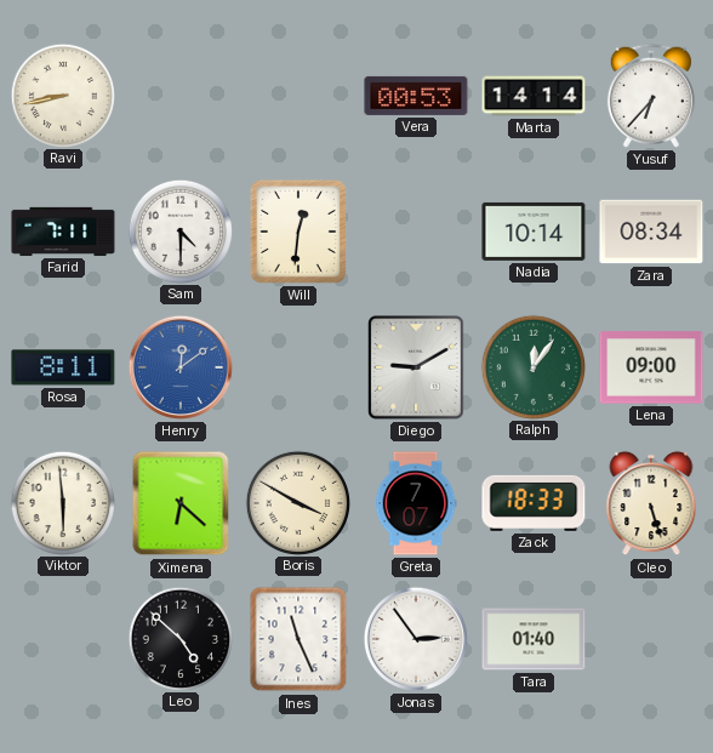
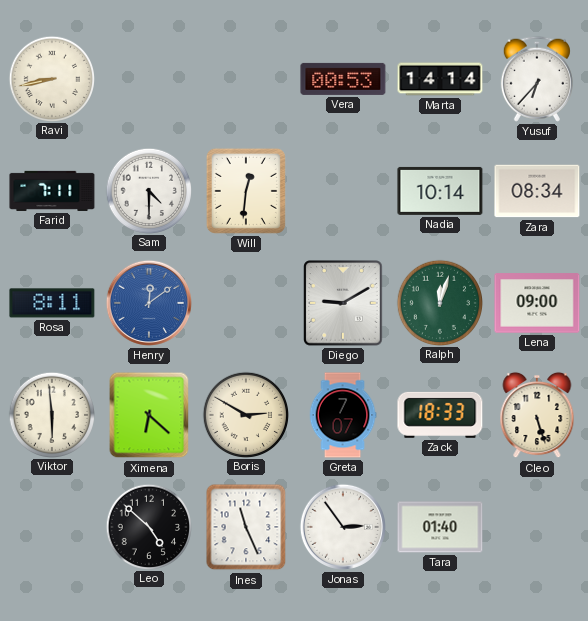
Ralph: 12:06 -> 12:03 (439, 302)
Boris: 3:50 -> 2:50 (245, 414)
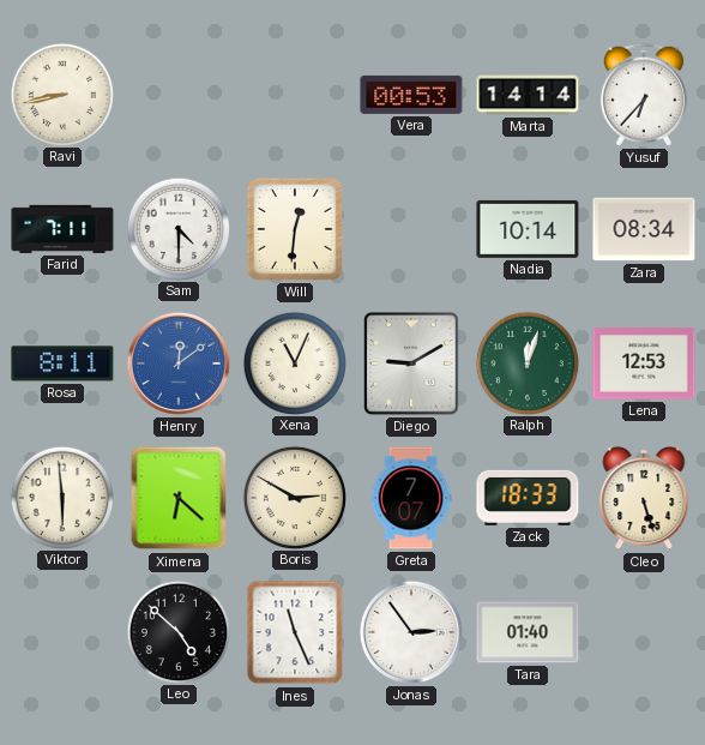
Xena: none -> 11:04 (294, 362)
Lena: 09:00 -> 12:53 (644, 364)
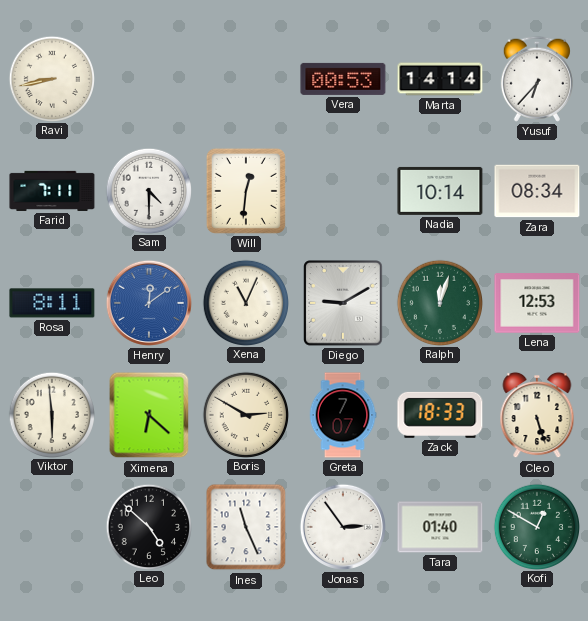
Kofi: none -> 12:50 (536, 526)
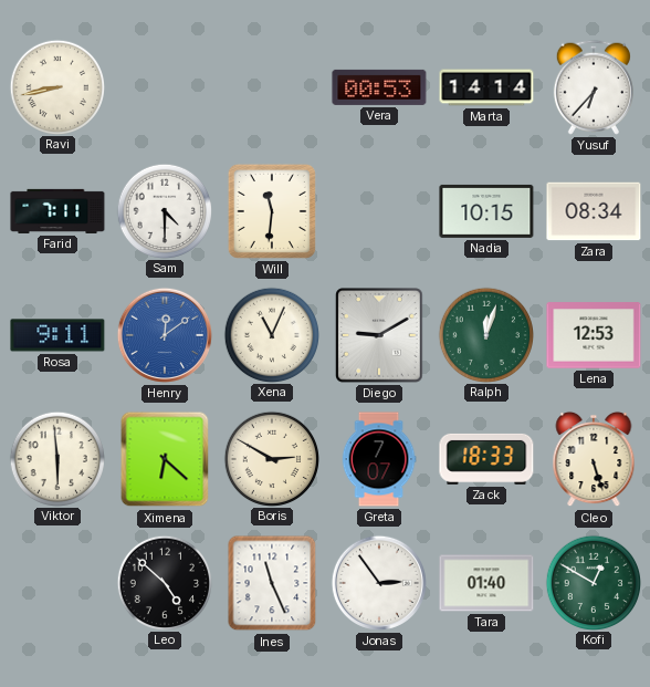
Will: 12:31 -> 11:31 (272, 211)
Nadia: 10:14 -> 10:15 (486, 211)
Rosa: 8:11 -> 9:11 (57, 335)
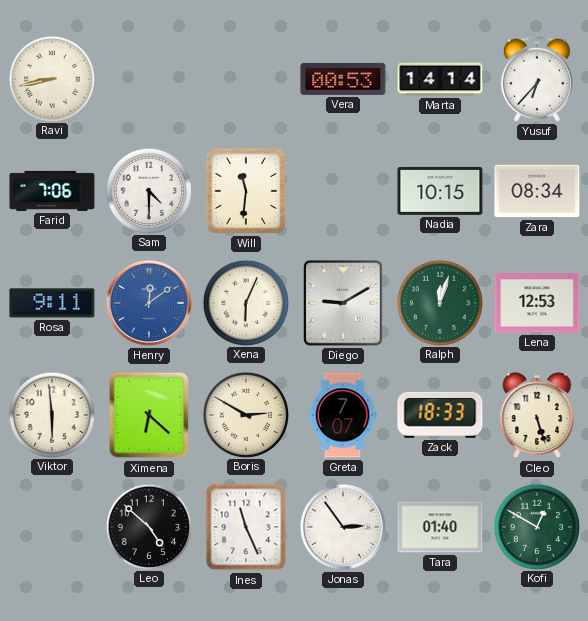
Farid: 7:11 -> 7:06 (52, 191)
Xena: 11:04 -> 6:04 (245, 302)
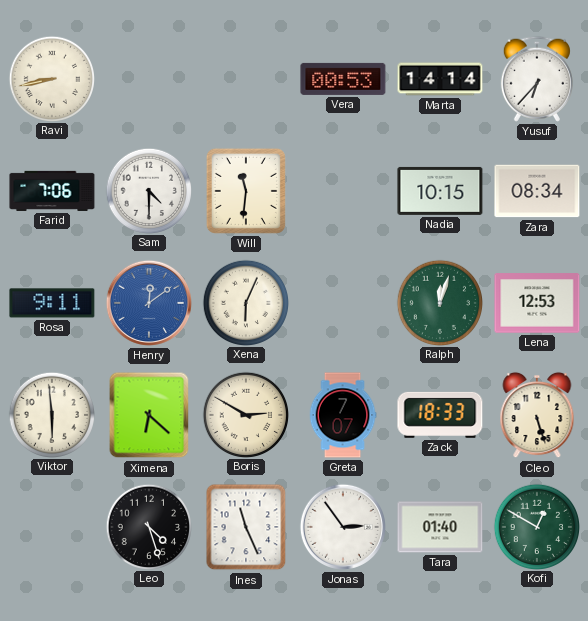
Diego: 9:10 -> none (343, 303)
Leo: 4:52 -> 4:27 (148, 526)
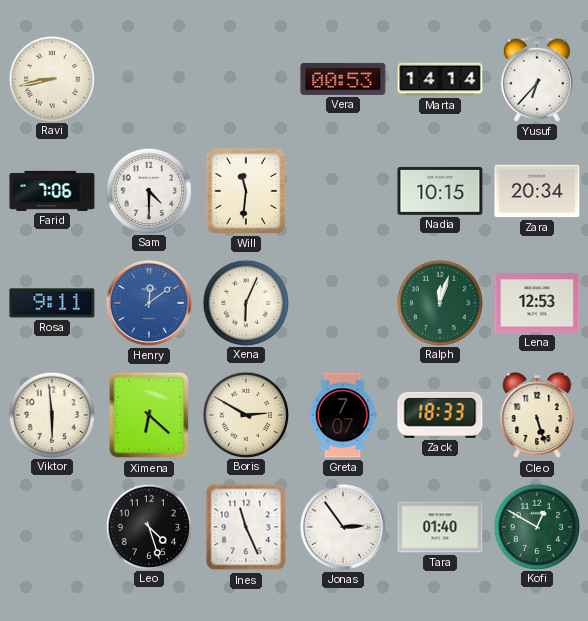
Zara: 08:34 -> 20:34 (537, 191)
